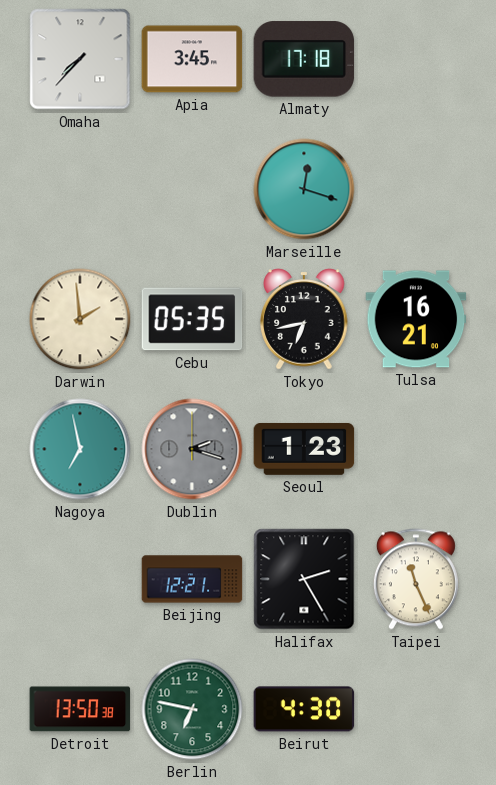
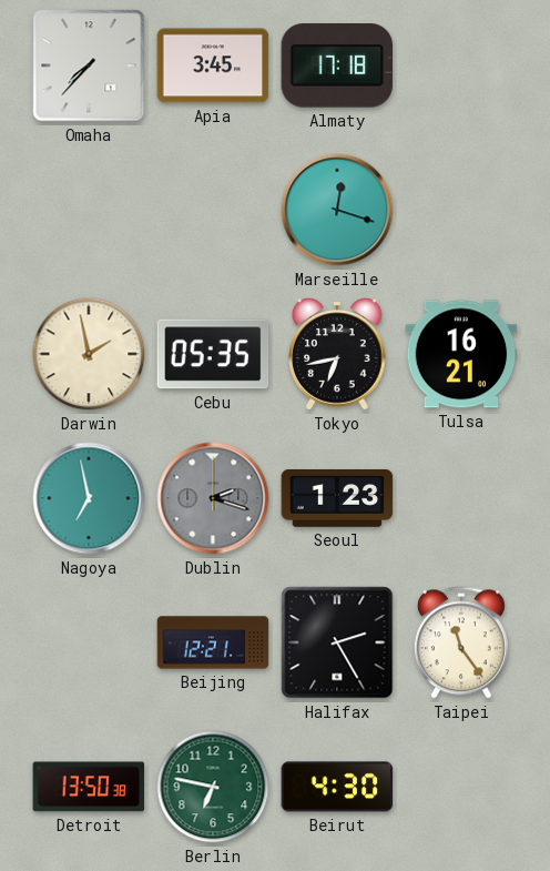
Darwin: 1:59 -> 1:58 (89, 354)
Taipei: 11:26 -> 11:24 (461, 642)
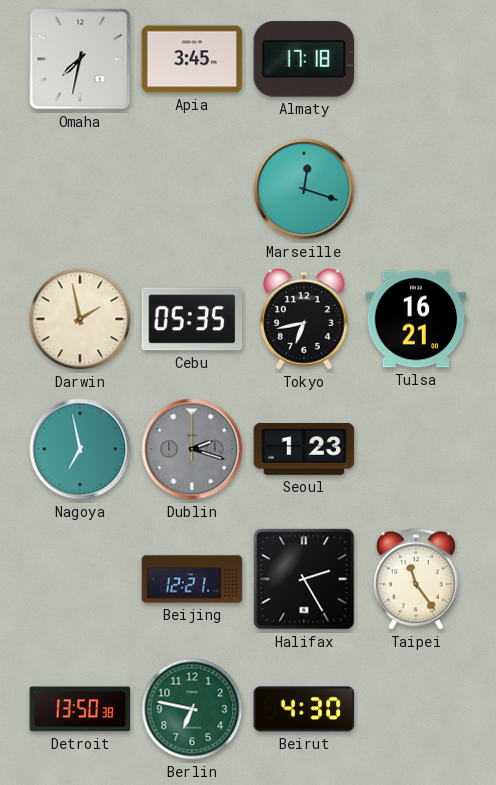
Omaha: 7:37 -> 7:32 (80, 59)
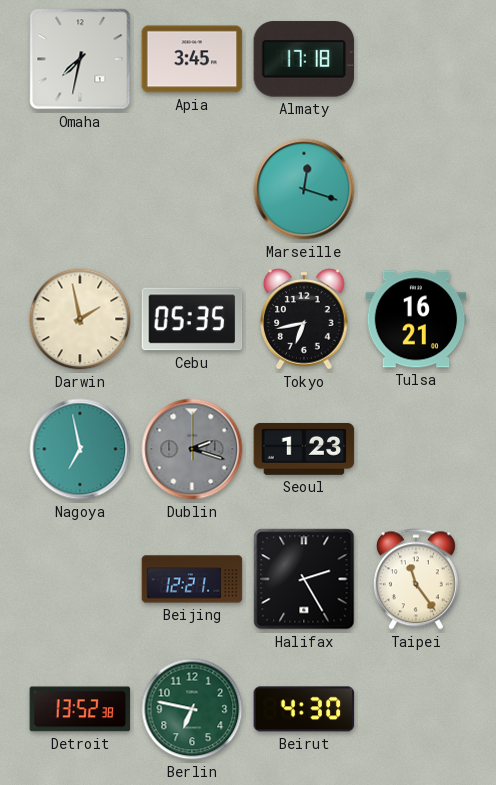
Detroit: 13:50 -> 13:52 (80, 709)
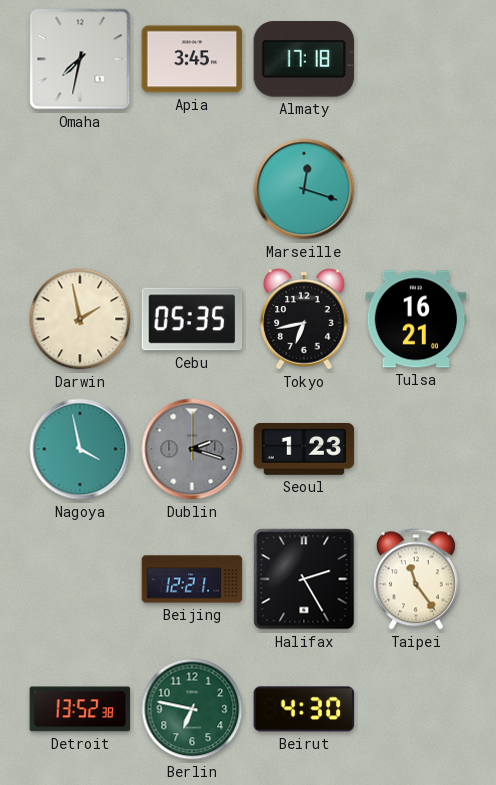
Nagoya: 6:58 -> 3:58 (80, 449)
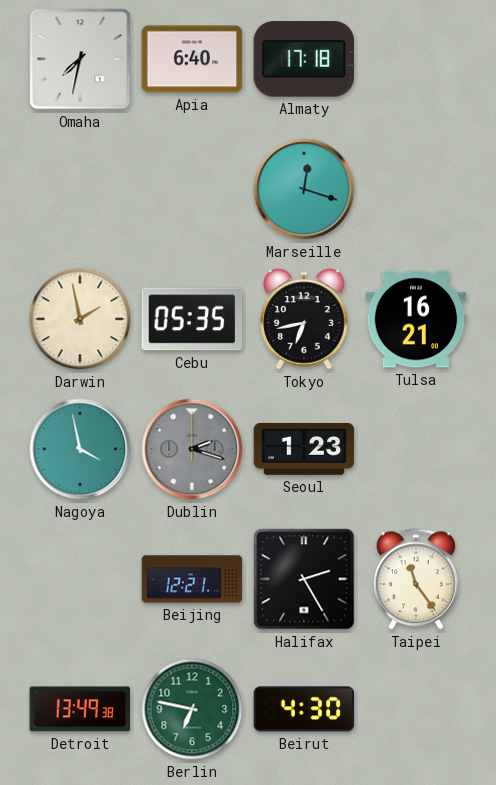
Apia: 3:45 -> 6:40 (192, 59)
Detroit: 13:52 -> 13:49 (80, 709)
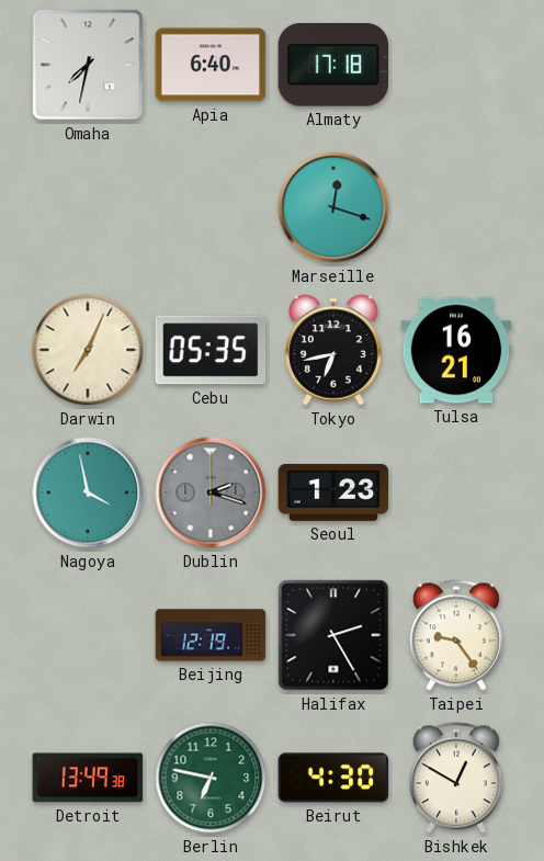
Darwin: 1:58 -> 7:04 (88, 350)
Beijing: 12:21 -> 12:19 (211, 635)
Taipei: 11:24 -> 9:24 (456, 635)
Bishkek: none -> 12:50 (456, 778)
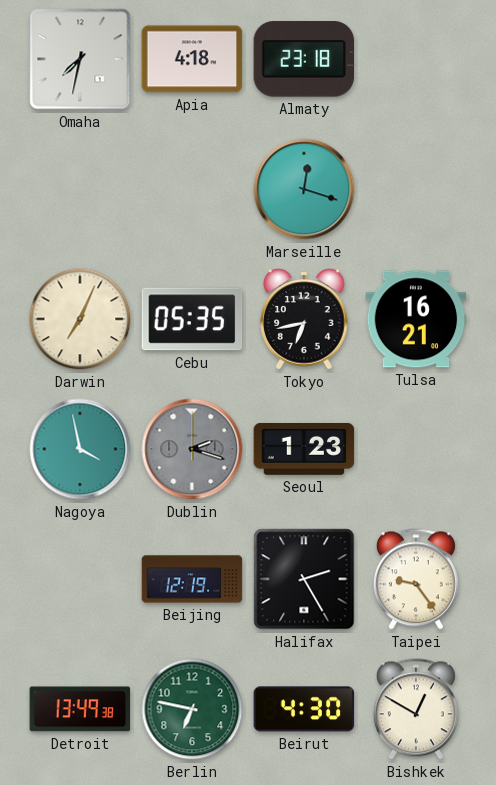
Apia: 6:40 -> 4:18 (192, 59)
Almaty: 17:18 -> 23:18 (304, 59)
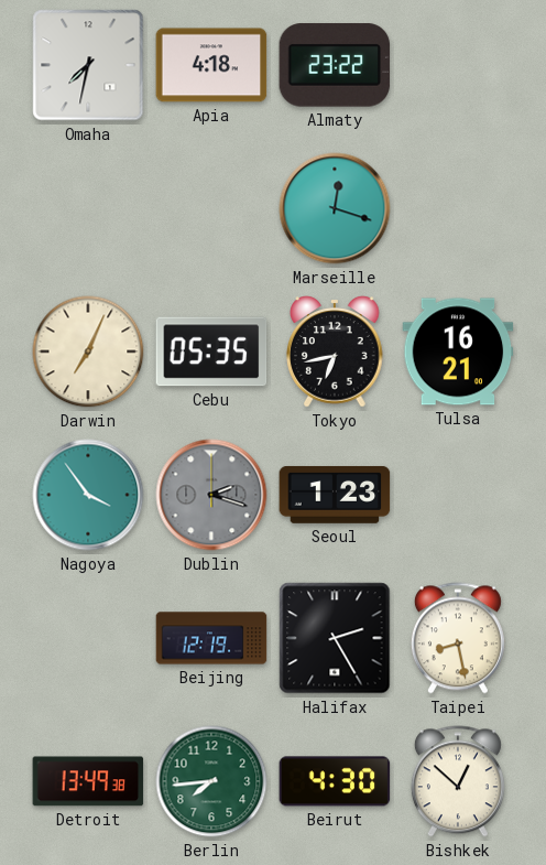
Almaty: 23:18 -> 23:22 (335, 65)
Nagoya: 3:58 -> 3:54 (88, 495)
Taipei: 9:24 -> 8:28 (458, 638)
Berlin: 6:47 -> 7:44 (211, 781)
Bishkek: 12:50 -> 12:52 (458, 781)
